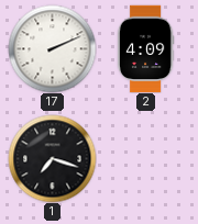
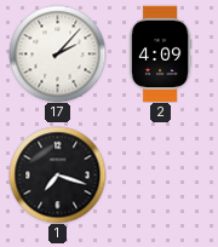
17: 2:11 -> 2:07 (57, 53)
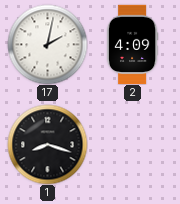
17: 2:07 -> 2:02 (47, 44)
1: 7:18 -> 8:18 (47, 144)
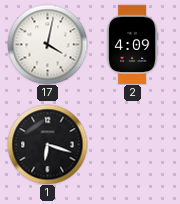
17: 2:02 -> 4:02 (47, 44)
1: 8:18 -> 6:18 (47, 144)
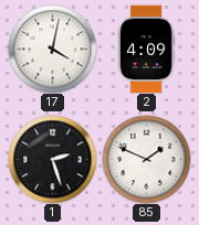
1: 6:18 -> 2:27 (52, 159)
85: none -> 1:49 (146, 159)
